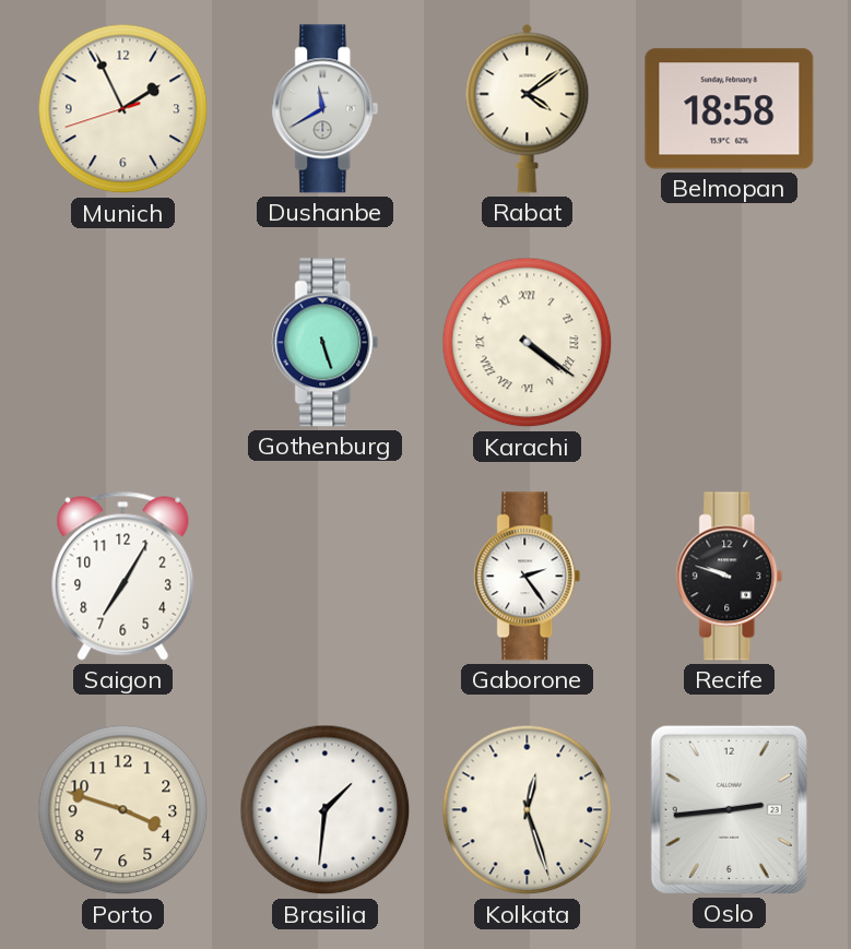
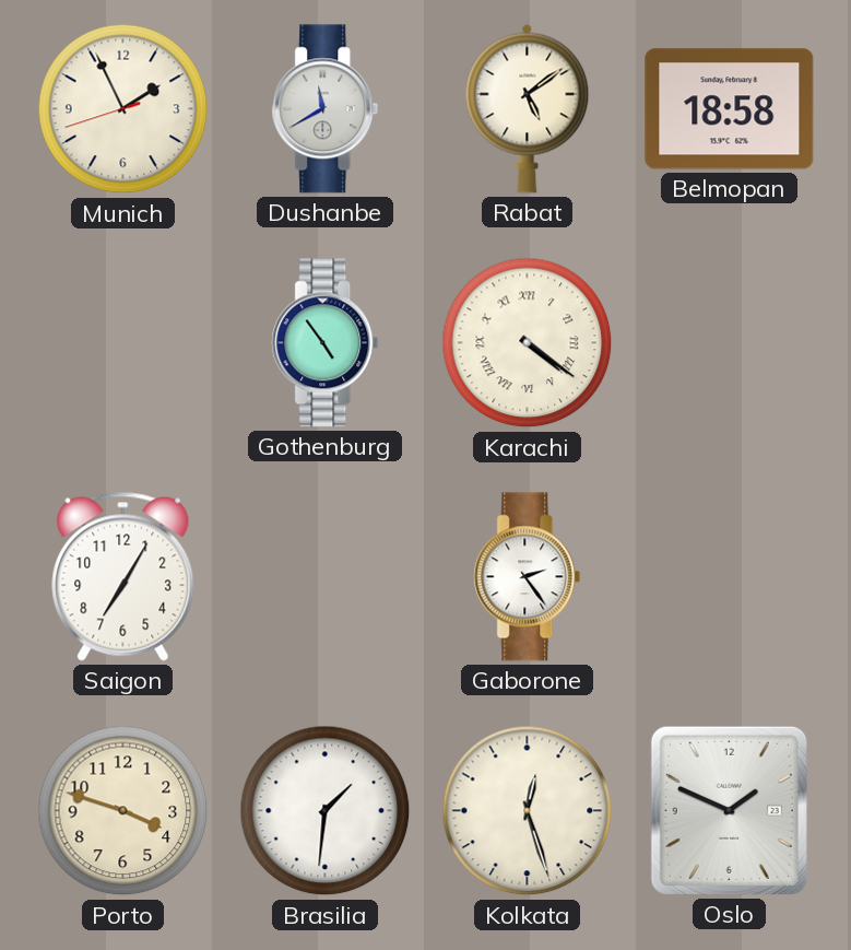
Rabat: 4:09 -> 5:09 (528, 108)
Gothenburg: 5:27 -> 4:54 (326, 343)
Recife: 9:48 -> none (730, 577)
Oslo: 2:44 -> 1:49 (729, 810)
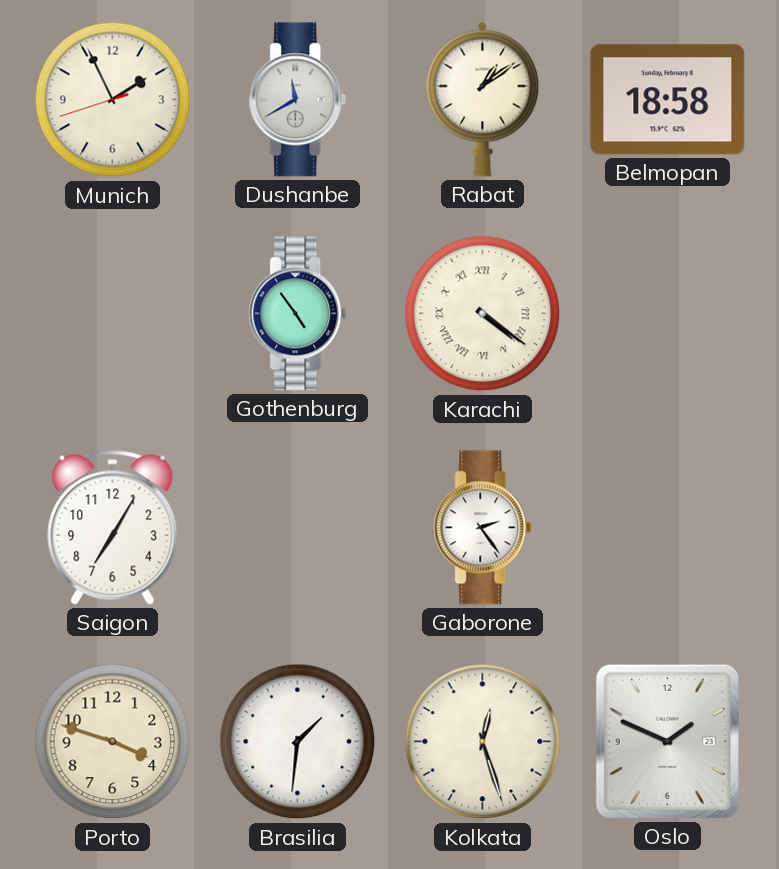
Rabat: 5:09 -> 1:09 (483, 99)
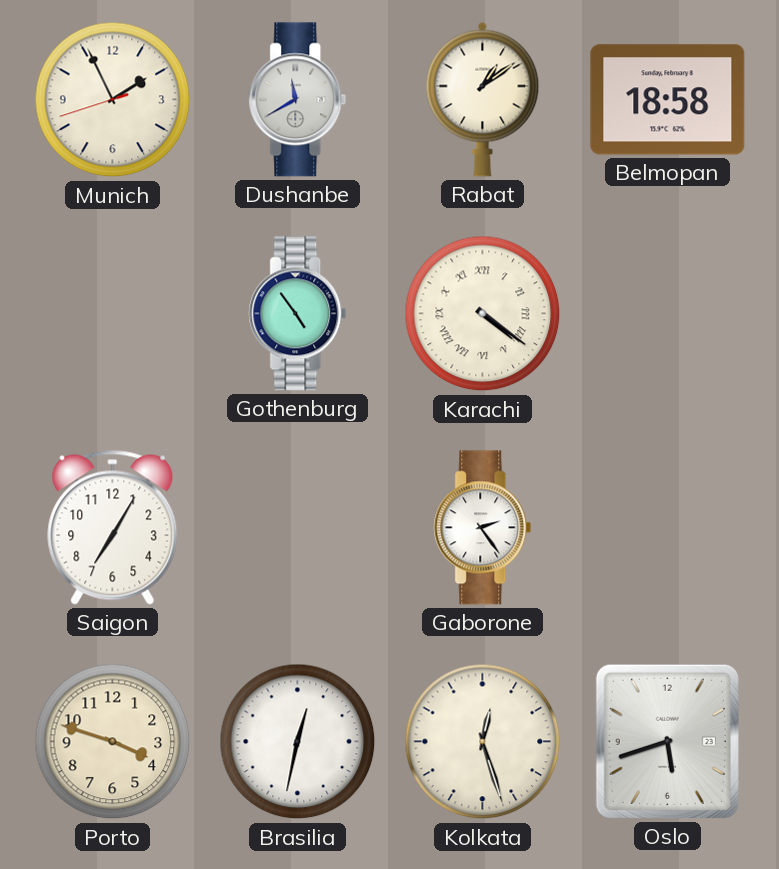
Brasilia: 1:31 -> 12:32 (298, 742)
Oslo: 1:49 -> 5:42 (667, 741)
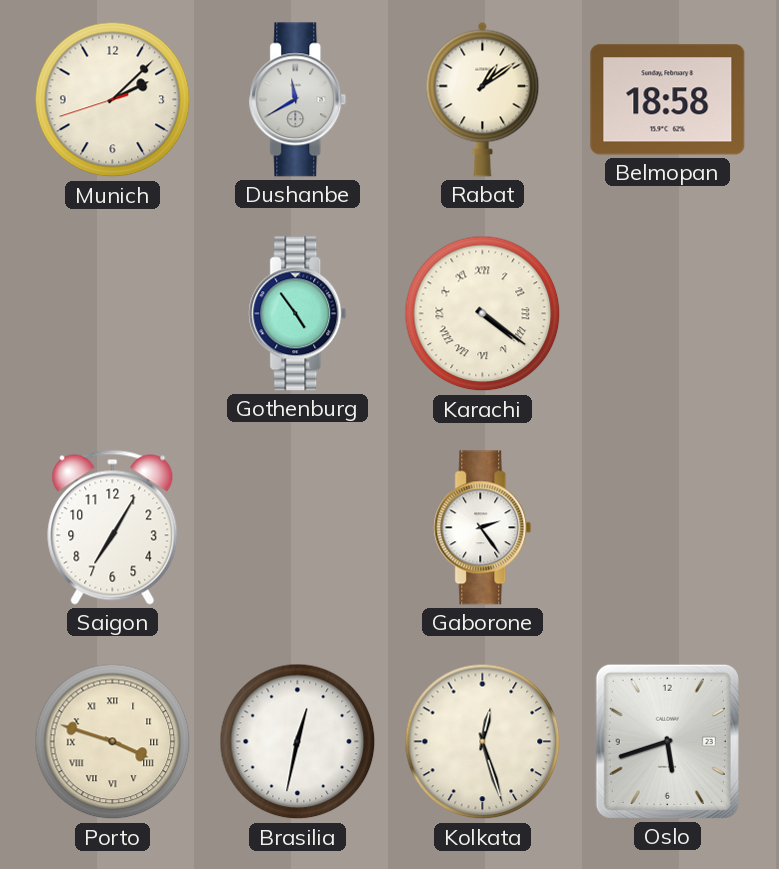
Munich: 1:55 -> 2:07 (113, 100)
Porto numerals: Arabic -> Roman (113, 742)
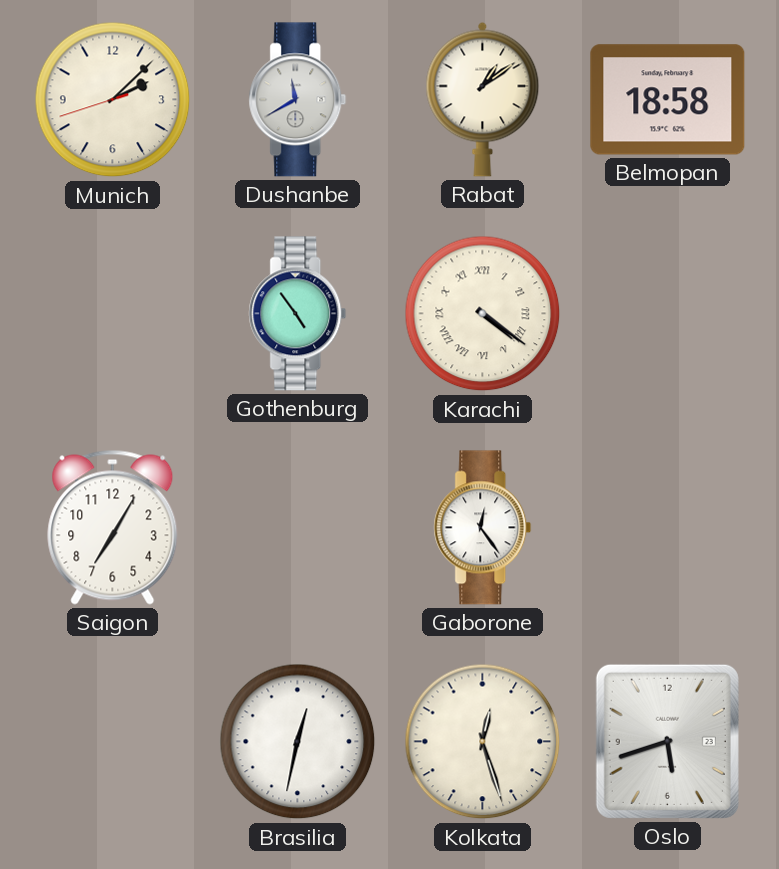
Gaborone: 2:24 -> 12:24 (483, 528)
Porto: 3:48 -> none (113, 742)
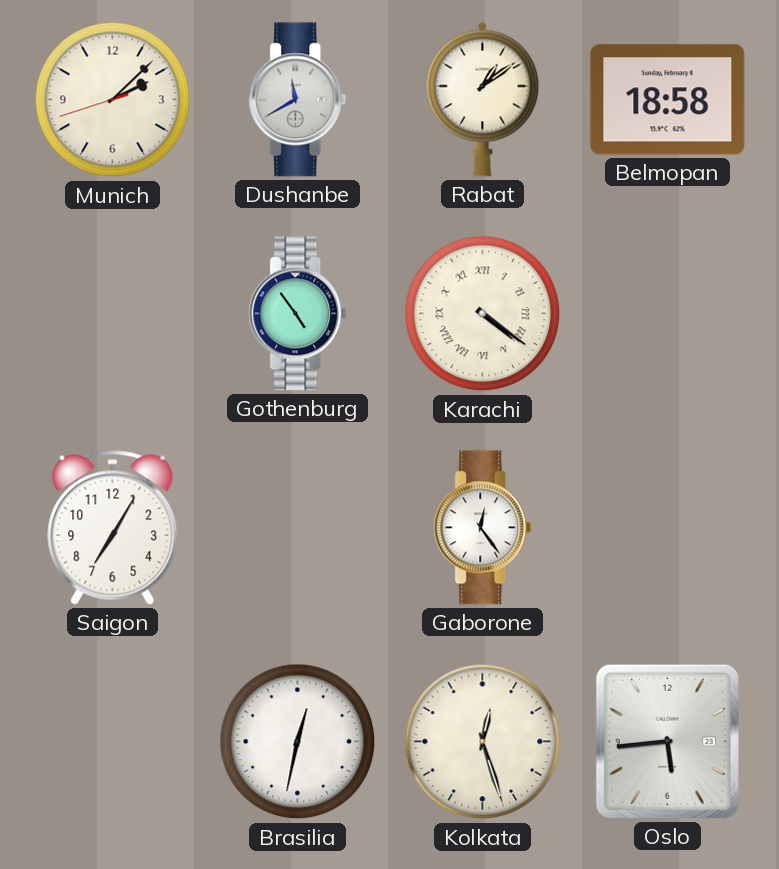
Oslo: 5:42 -> 5:44 (667, 741)
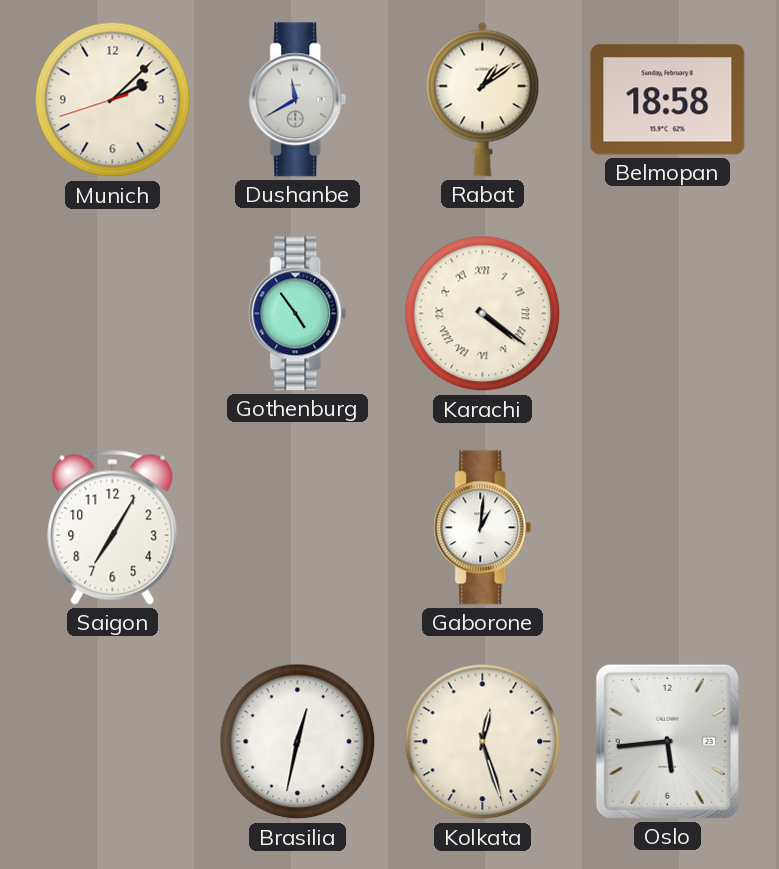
Gaborone: 12:24 -> 1:01 (483, 528)
